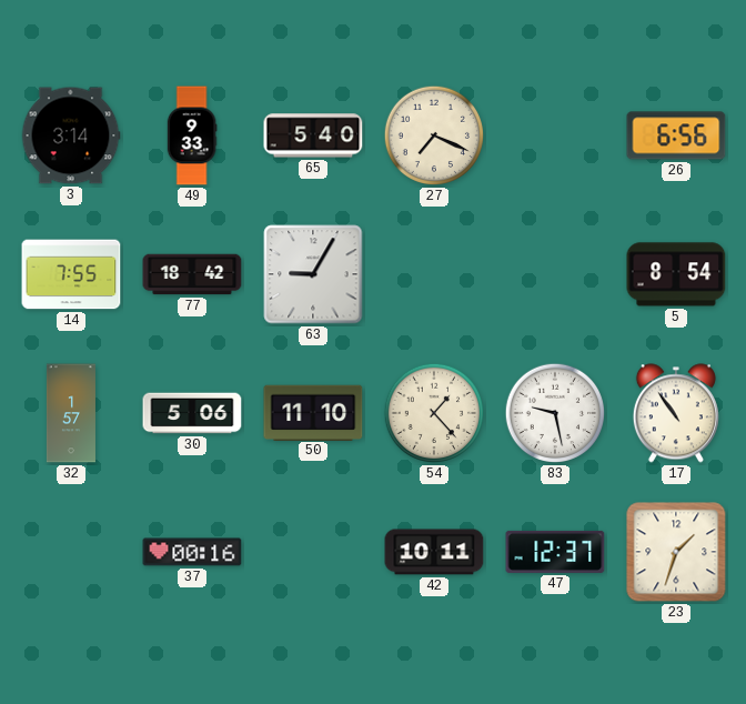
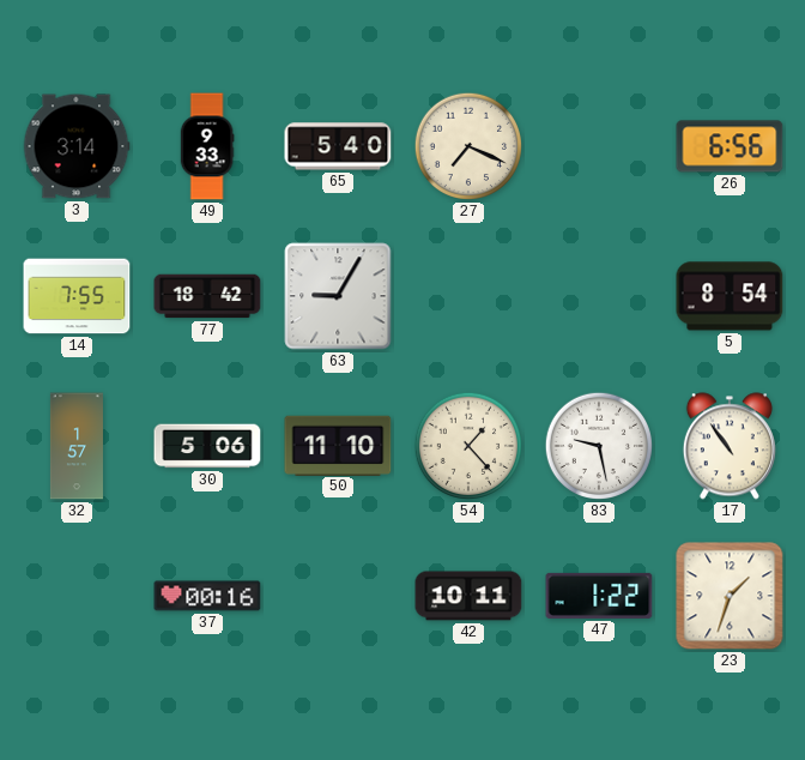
47: 12:37 -> 1:22 (599, 596)
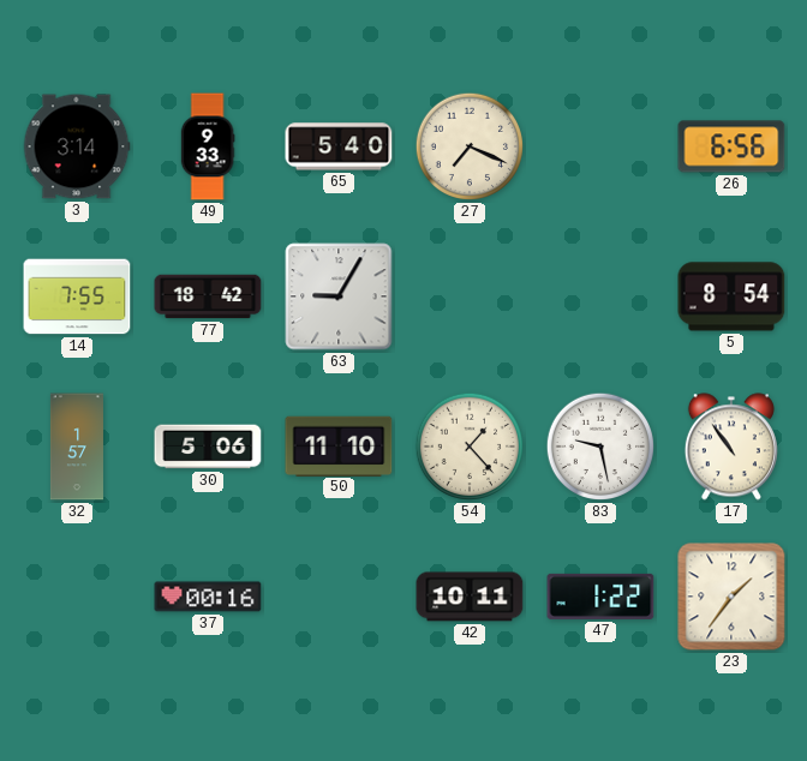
23: 1:33 -> 1:36 (731, 597)
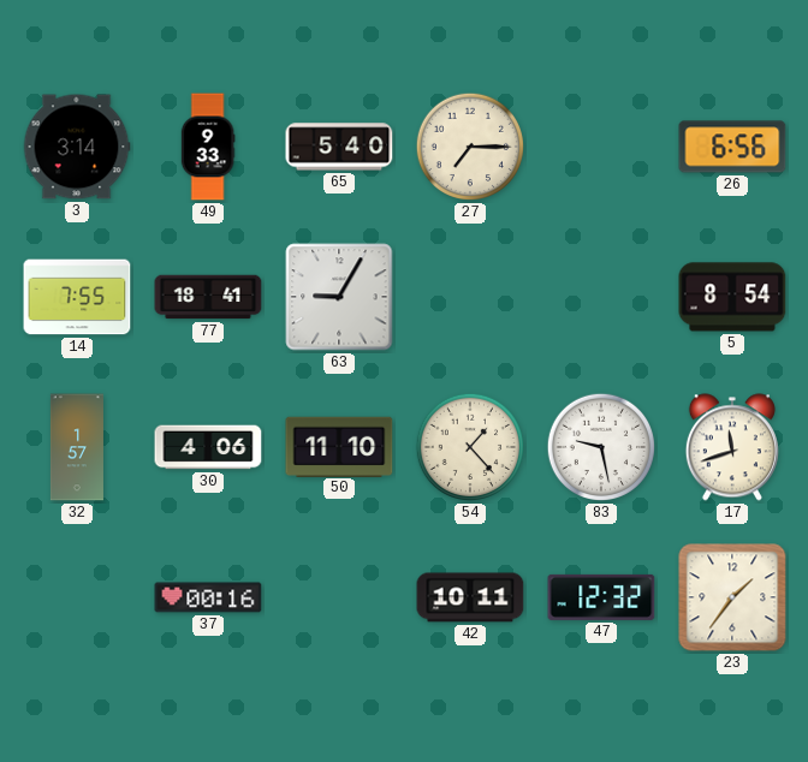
27: 7:19 -> 7:15 (470, 147)
77: 18:42 -> 18:41 (208, 297)
30: 5:06 -> 4:06 (208, 447)
17: 10:54 -> 11:42 (732, 447)
47: 1:22 -> 12:32 (601, 597)
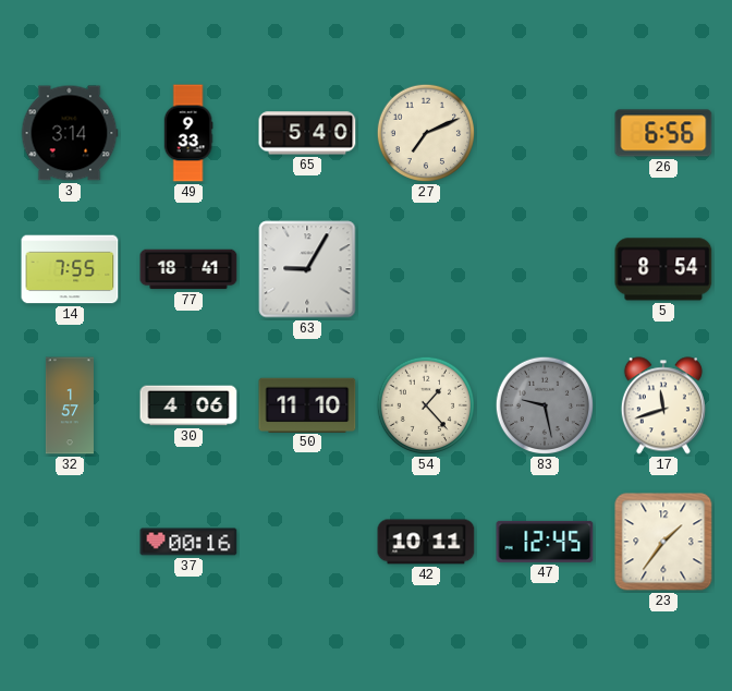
27: 7:15 -> 7:11 (426, 133)
83 dial: white -> grey (545, 405)
47: 12:32 -> 12:45 (545, 542)
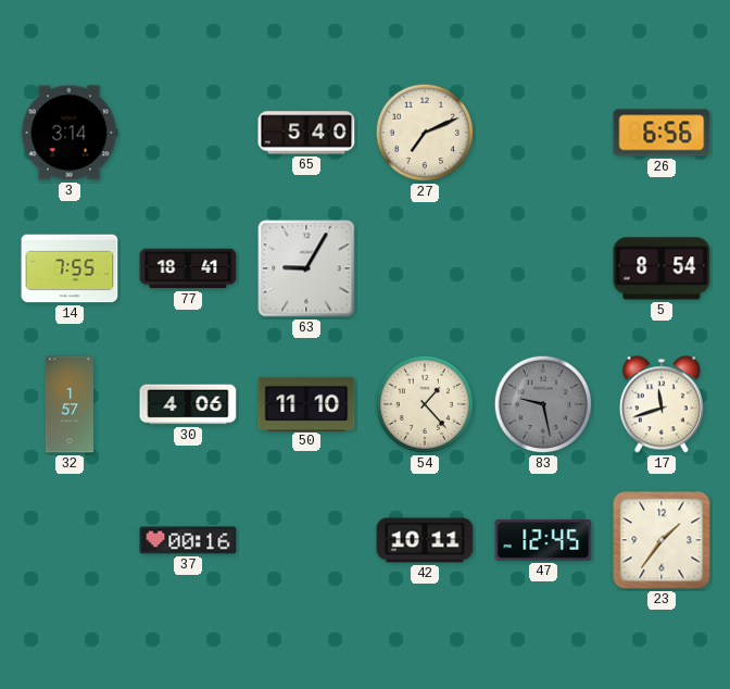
49: 9:33 -> none (188, 133)
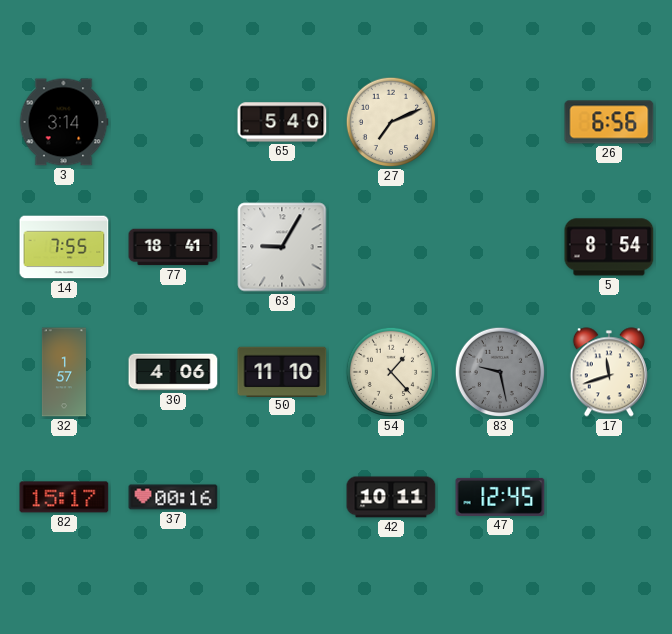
82: none -> 15:17 (64, 497)
23: 1:36 -> none (662, 540)
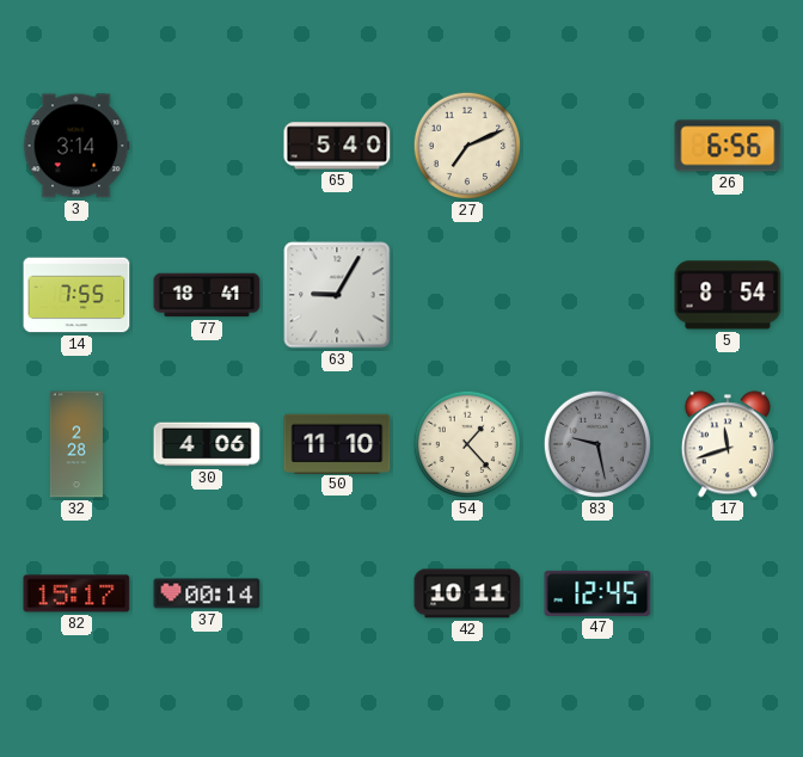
32: 1:57 -> 2:28 (76, 444)
37: 00:16 -> 00:14 (207, 593)
